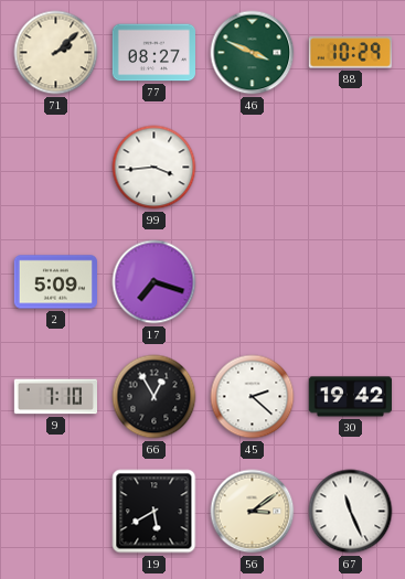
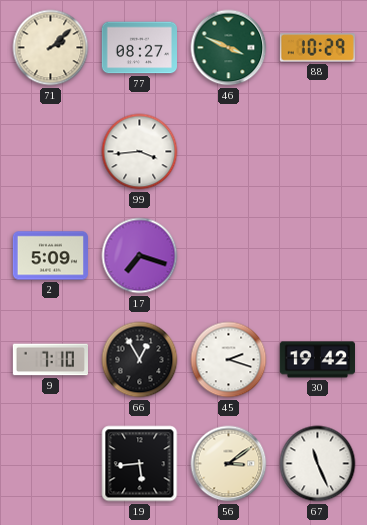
45: 2:22 -> 2:18 (229, 360)
19: 5:40 -> 5:44 (140, 464)
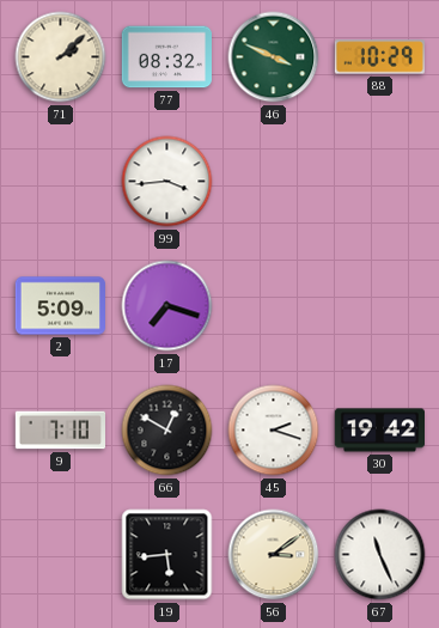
77: 08:27 -> 08:32 (166, 57)
66: 12:55 -> 12:50 (167, 431)
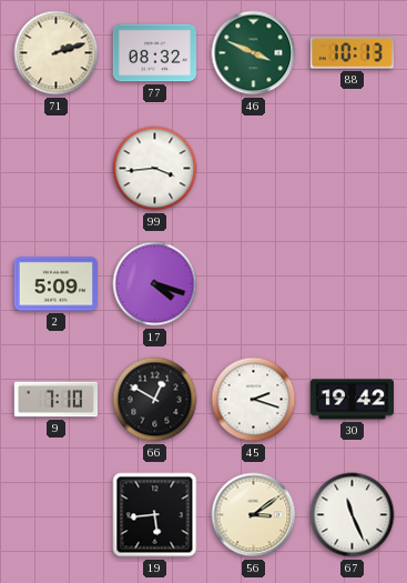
71: 2:08 -> 2:12 (57, 53)
88: 10:29 -> 10:13 (352, 53)
17: 7:18 -> 4:18 (155, 284)
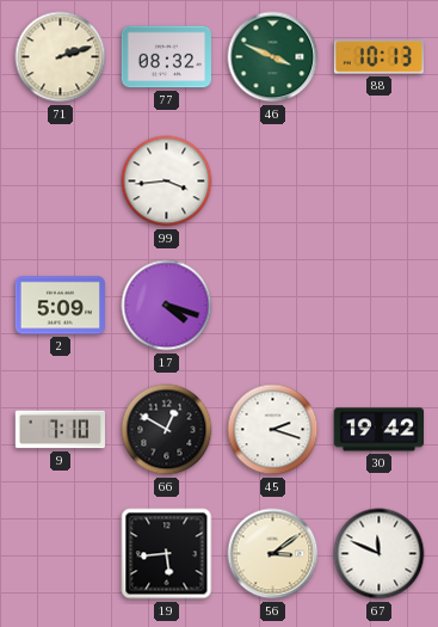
67: 11:26 -> 11:49 (380, 554)
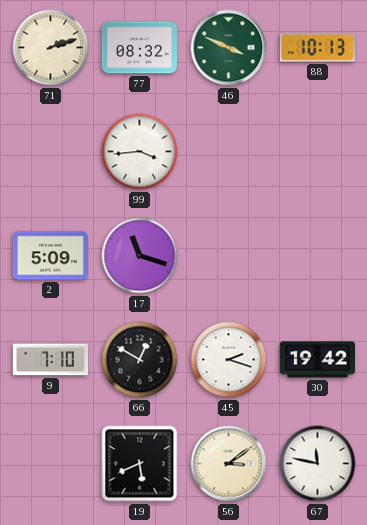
17: 4:18 -> 11:18 (140, 256)
19: 5:44 -> 5:41 (140, 464)
67: 11:49 -> 11:47 (318, 464)
